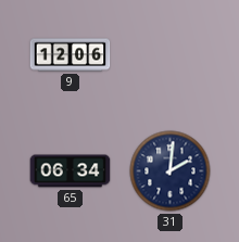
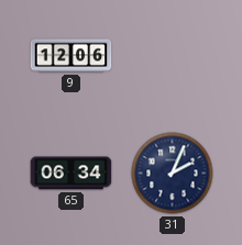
31: 2:01 -> 2:04 (173, 174)
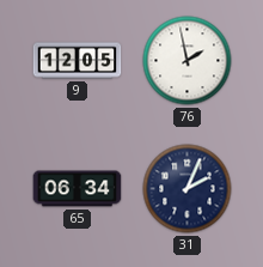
9: 12:06 -> 12:05 (78, 61)
76: none -> 1:58 (188, 61)
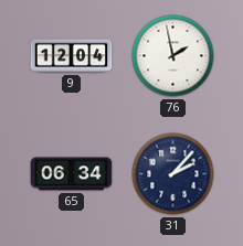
9: 12:05 -> 12:04 (72, 56)
31: 2:04 -> 2:07 (173, 174)
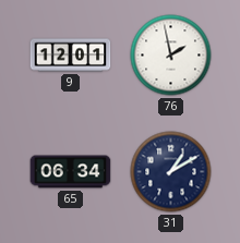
9: 12:04 -> 12:01 (71, 56)
31: 2:07 -> 1:10 (171, 172)
